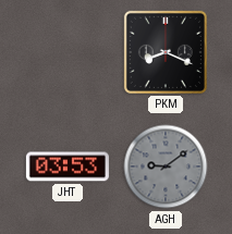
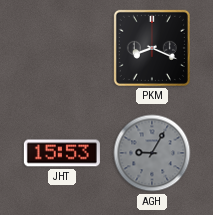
JHT: 03:53 -> 15:53 (62, 153)
AGH: 9:09 -> 9:05 (152, 153)
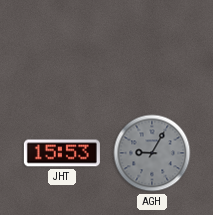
PKM: 8:19 -> none (152, 48)
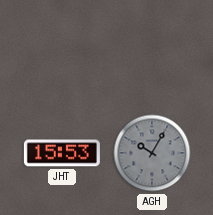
AGH: 9:05 -> 10:05 (152, 153)
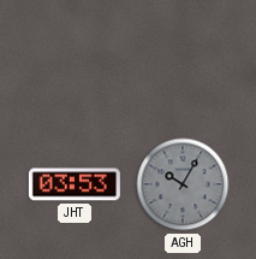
JHT: 15:53 -> 03:53 (75, 184)
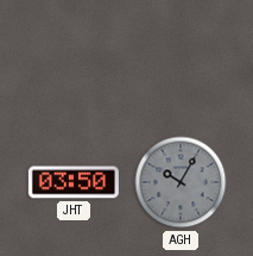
JHT: 03:53 -> 03:50 (74, 182)
